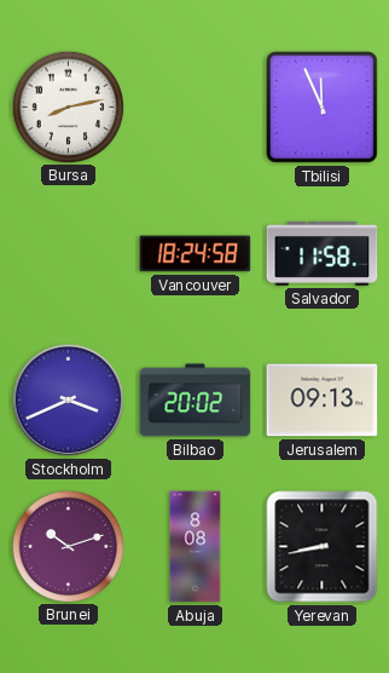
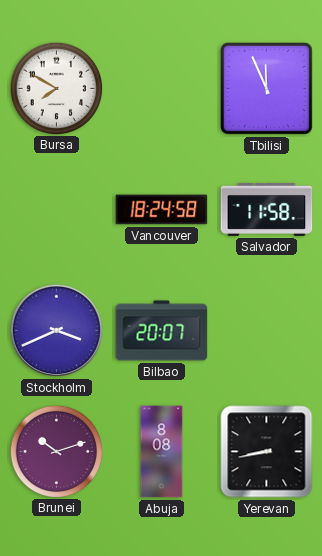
Bursa: 8:13 -> 7:50 (56, 88)
Bilbao: 20:02 -> 20:07 (162, 331)
Jerusalem: 09:13 -> none (323, 401)
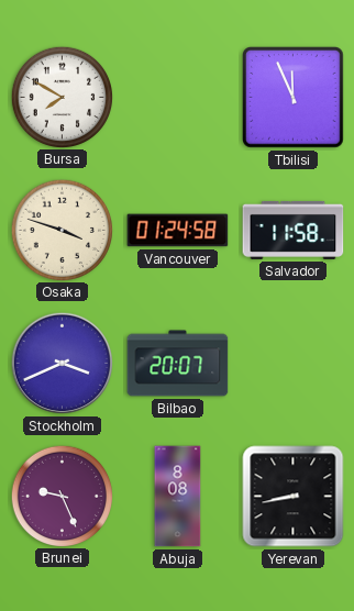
Osaka: none -> 3:48 (62, 230)
Vancouver: 18:24 -> 01:24 (178, 231)
Brunei: 10:12 -> 9:26 (62, 496)
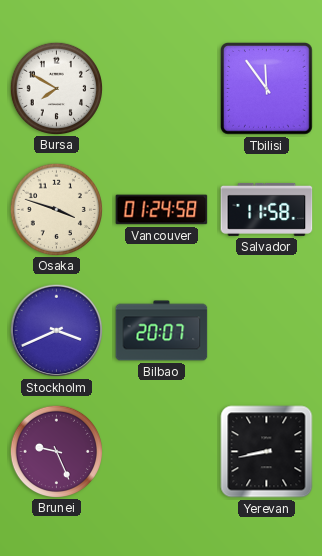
Tbilisi: 11:56 -> 11:54 (267, 89)
Abuja: 8:08 -> none (178, 497)
